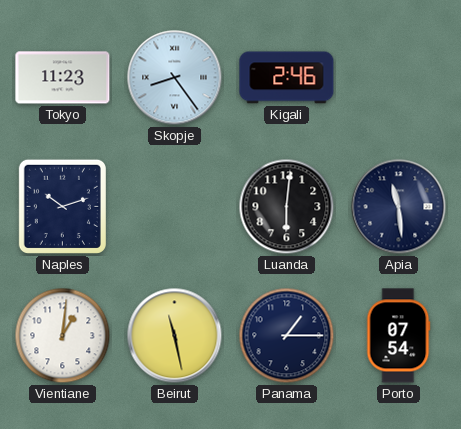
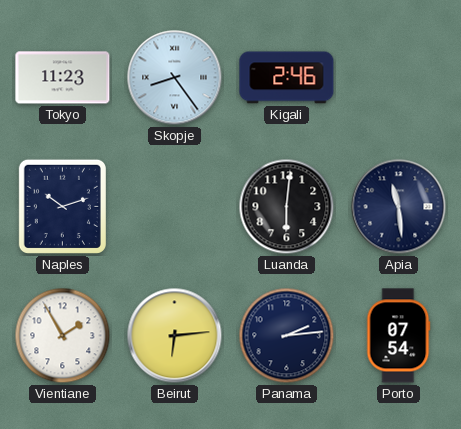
Vientiane: 1:01 -> 1:55 (63, 336)
Beirut: 11:28 -> 6:14 (175, 336)
Panama: 1:15 -> 2:14 (287, 336)
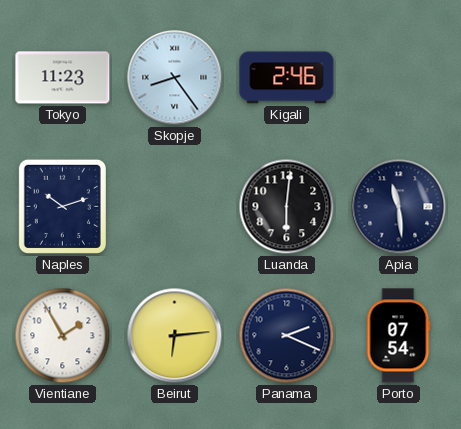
Panama: 2:14 -> 2:19 (287, 336)
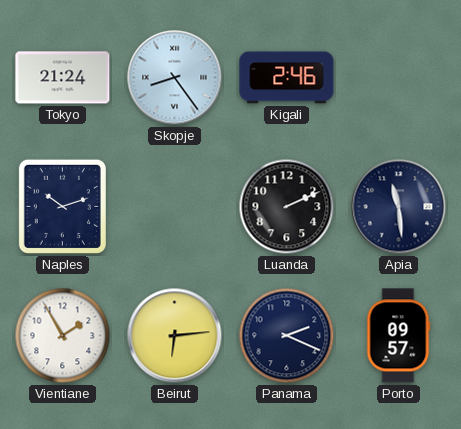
Tokyo: 11:23 -> 21:24 (63, 78)
Luanda: 6:01 -> 2:11 (287, 207)
Porto: 07:54 -> 09:57 (399, 336)
